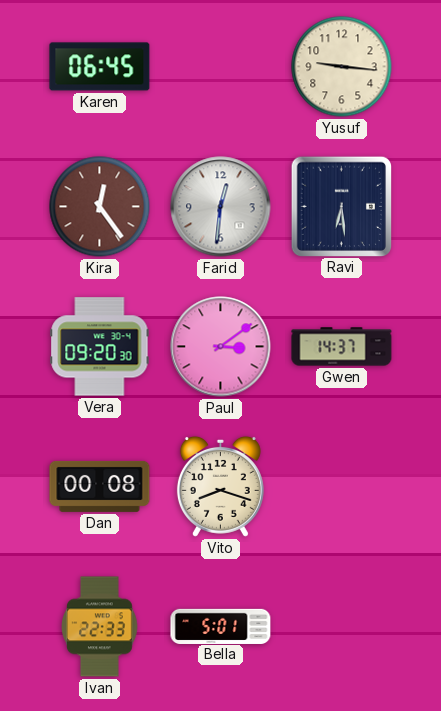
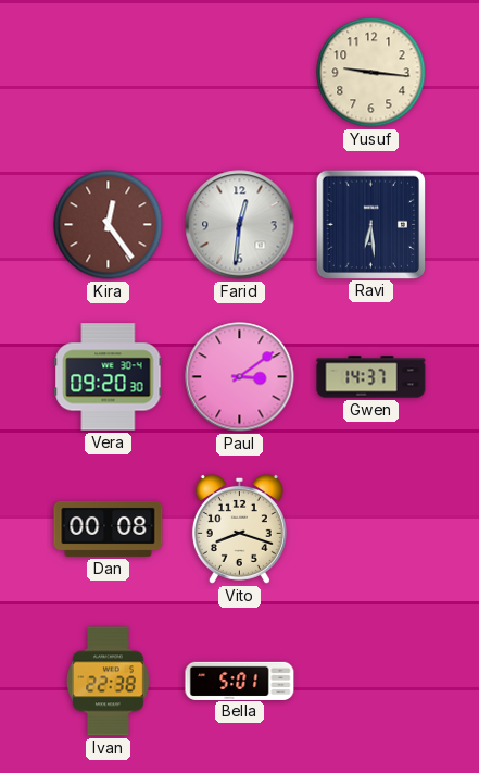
Karen: 06:45 -> none (100, 67)
Ivan: 22:33 -> 22:38 (109, 682)
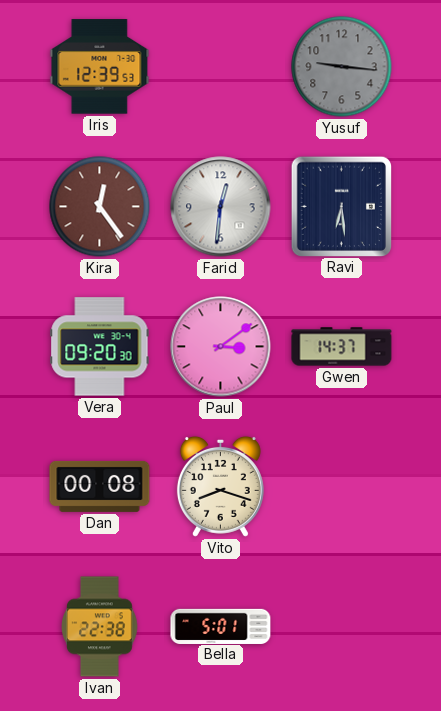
Iris: none -> 12:39 (100, 67)
Yusuf dial: cream -> grey (342, 67)
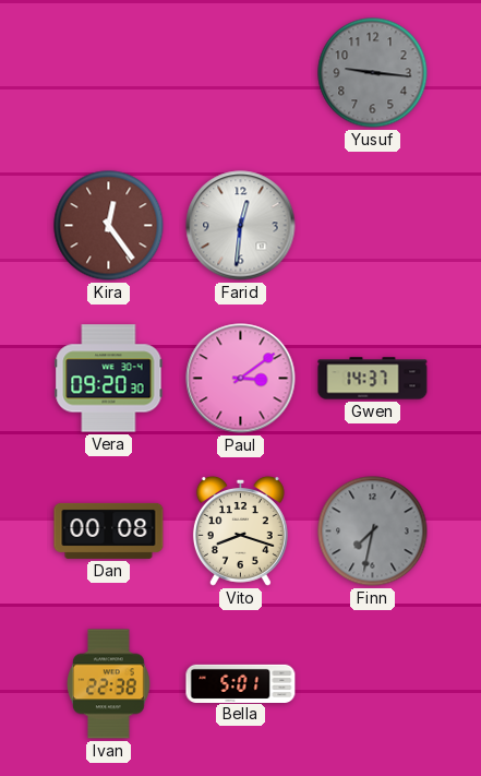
Iris: 12:39 -> none (100, 67)
Ravi: 6:29 -> none (341, 206)
Finn: none -> 7:32 (373, 532)
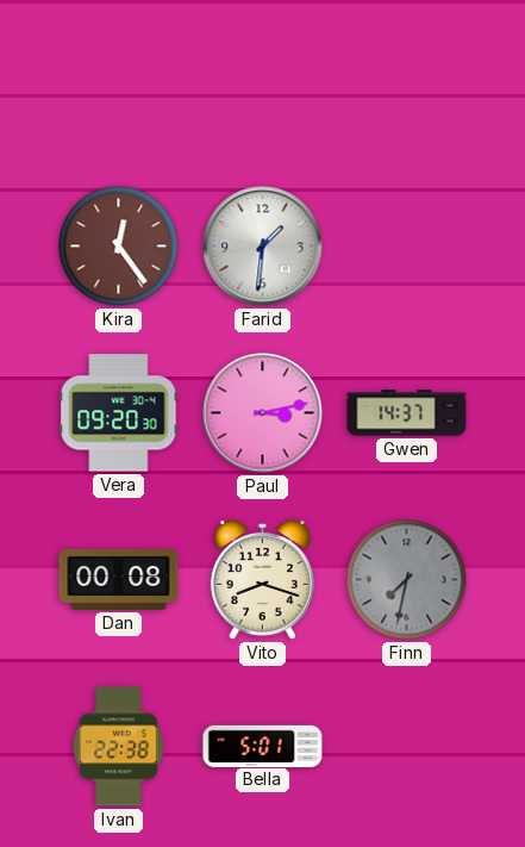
Yusuf: 9:16 -> none (373, 73)
Farid: 12:31 -> 1:31 (263, 247)
Paul: 3:09 -> 3:13 (263, 413)
